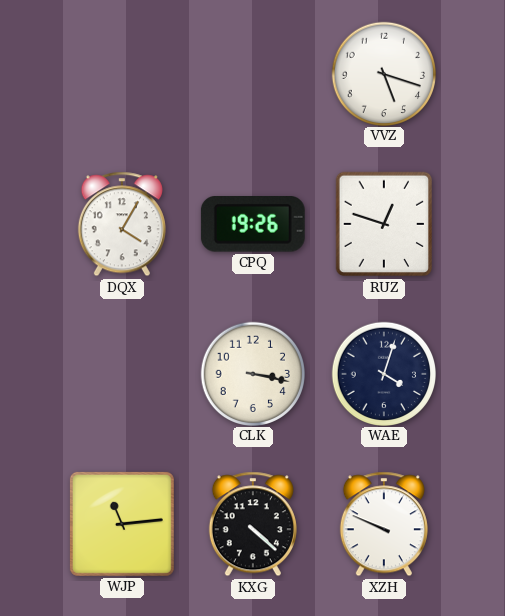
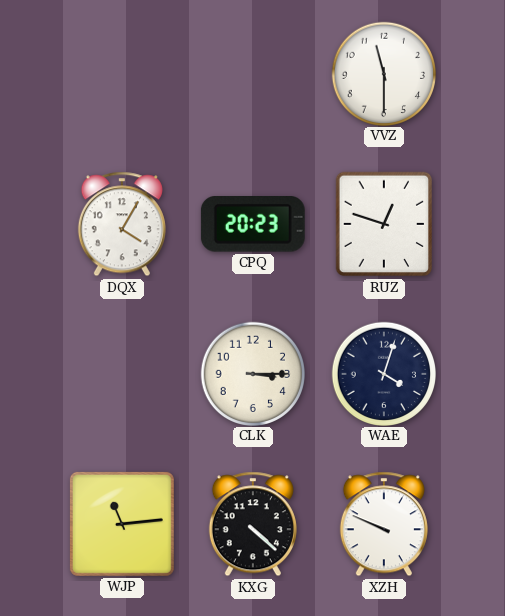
VVZ: 5:18 -> 11:30 (383, 73)
CPQ: 19:26 -> 20:23 (253, 225)
CLK: 3:17 -> 3:15 (252, 373)
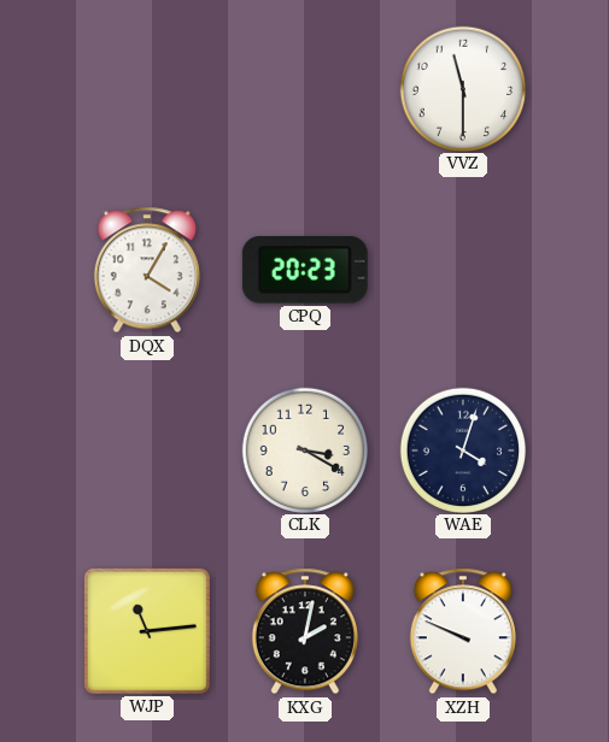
RUZ: 12:48 -> none (383, 224)
CLK: 3:15 -> 3:20 (304, 449)
KXG: 4:22 -> 2:02 (305, 631)
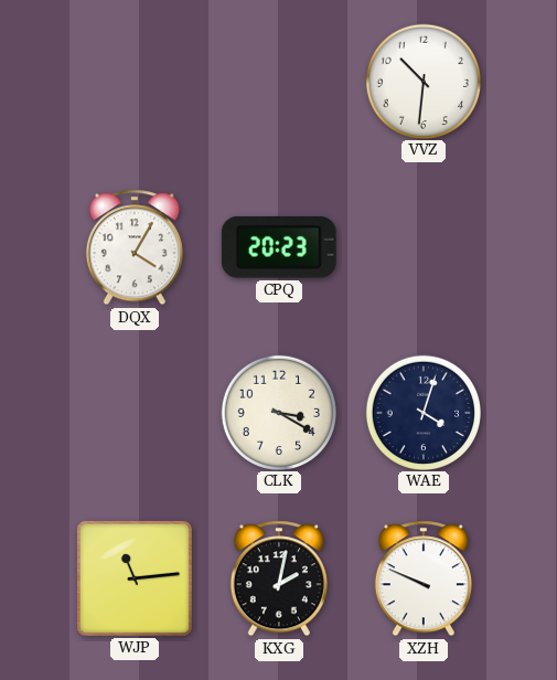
VVZ: 11:30 -> 10:31 (422, 81)
